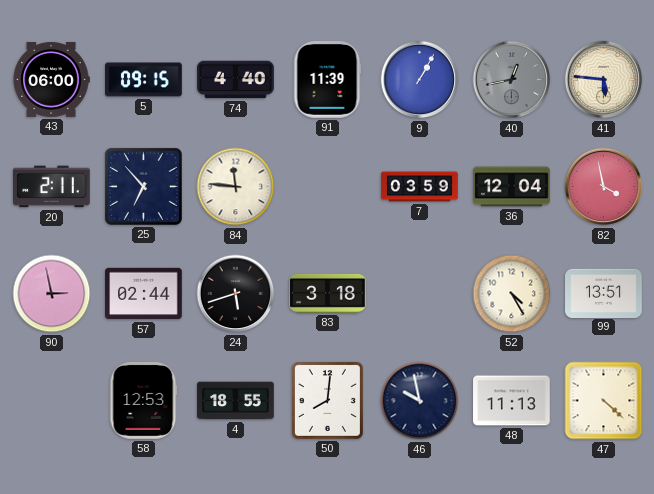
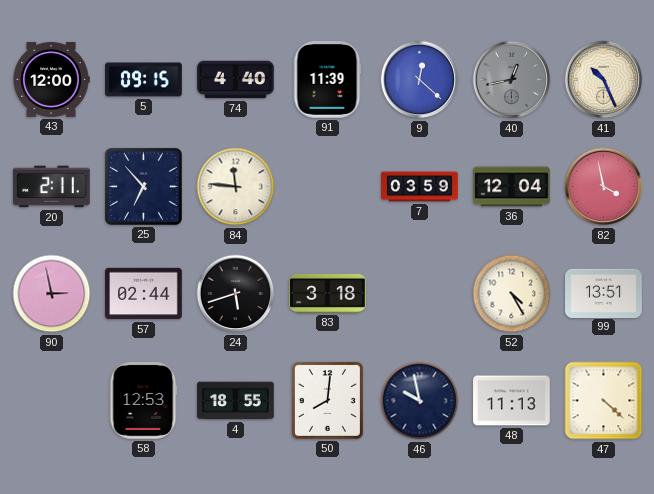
43: 06:00 -> 12:00 (51, 79)
9: 1:05 -> 12:22 (420, 80)
41: 5:46 -> 10:26 (604, 80)
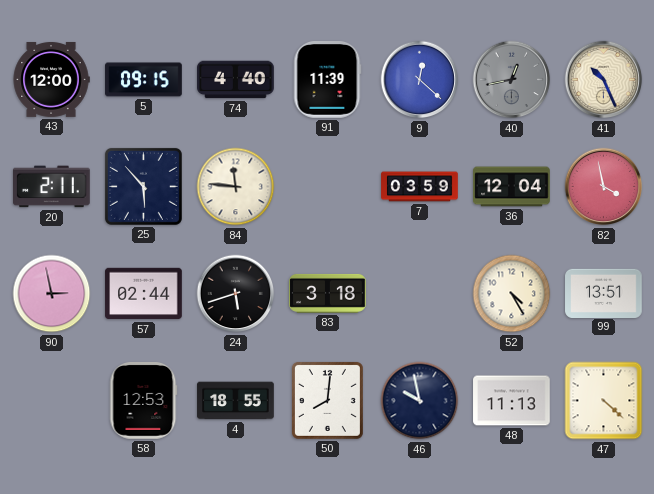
25: 6:53 -> 5:53 (143, 186)
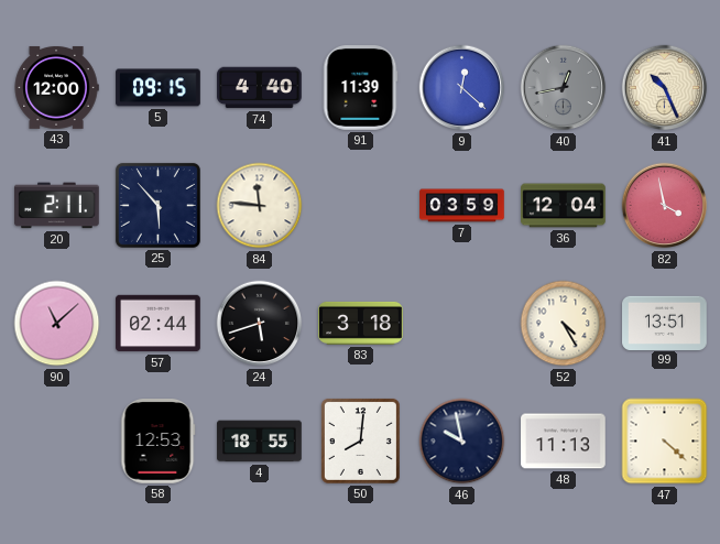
90: 2:58 -> 11:08 (57, 324)
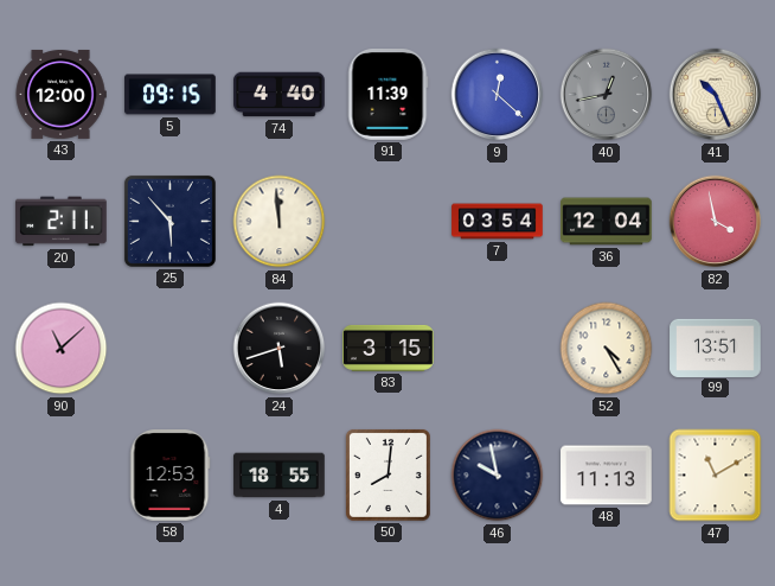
84: 11:46 -> 11:59 (280, 222)
7: 03:59 -> 03:54 (498, 222)
57: 02:44 -> none (159, 324)
83: 3:18 -> 3:15 (389, 348)
47: 4:22 -> 11:10 (716, 476)
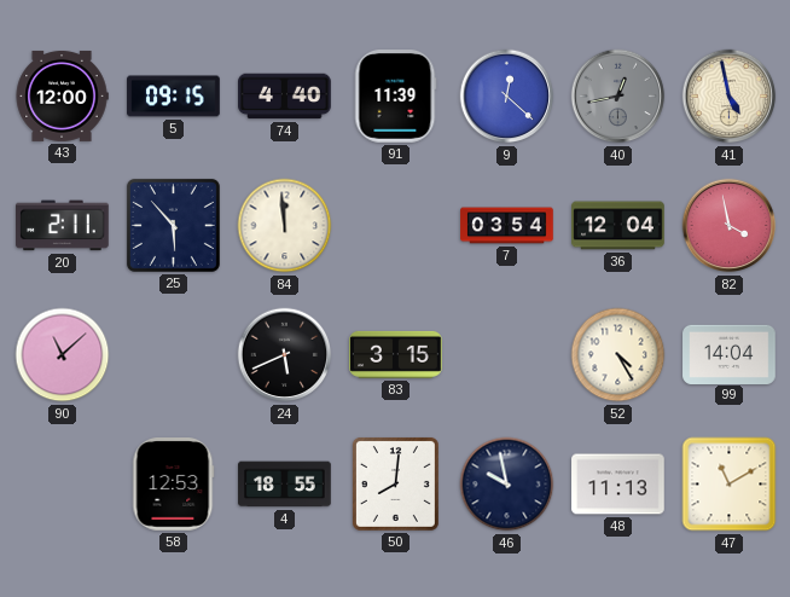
41: 10:26 -> 4:58 (730, 97)
24: 5:42 -> 5:41 (285, 355)
99: 13:51 -> 14:04 (730, 354)
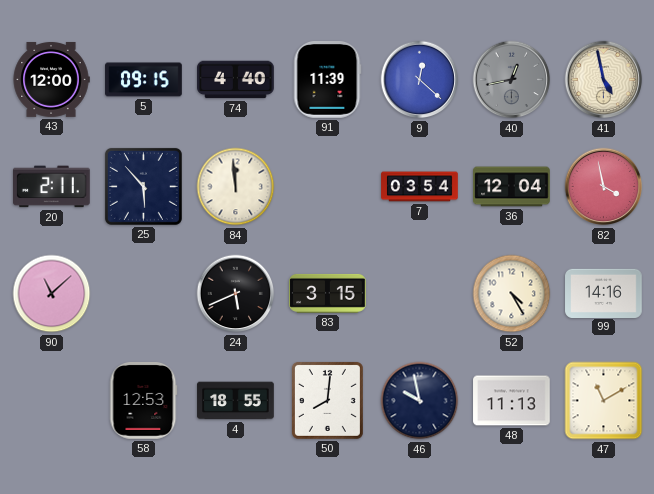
99: 14:04 -> 14:16 (604, 293)
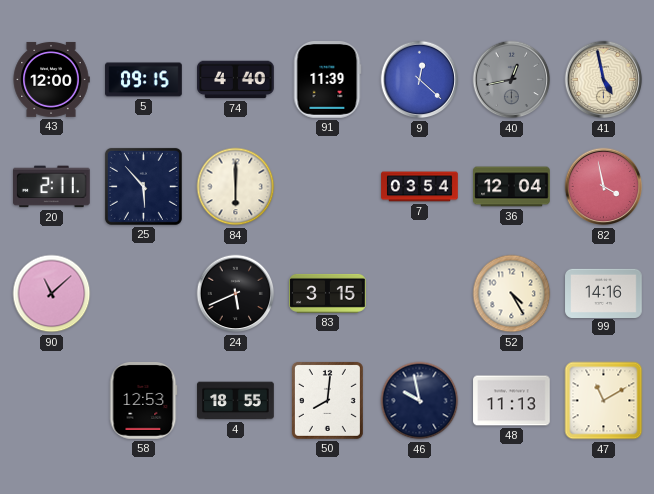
84: 11:59 -> 6:00 (236, 187)
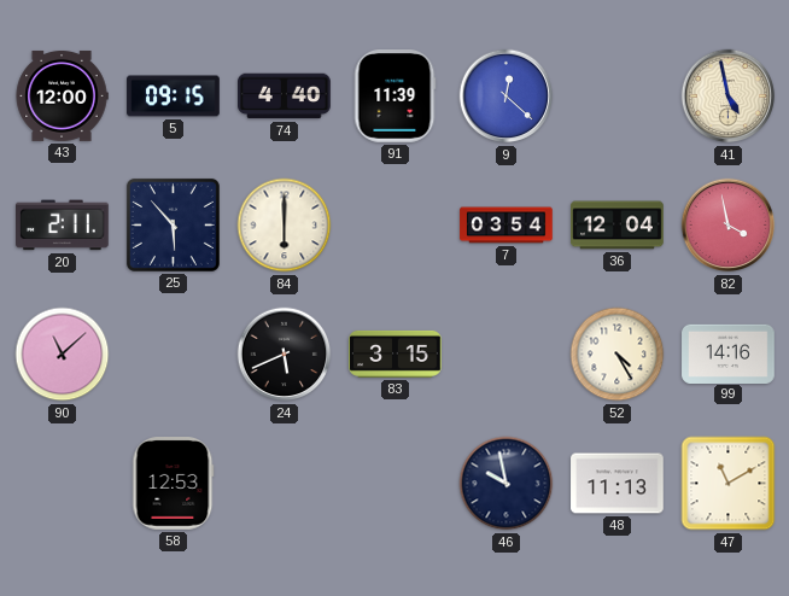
40: 12:43 -> none (512, 80)
4: 18:55 -> none (236, 401)
50: 8:01 -> none (327, 400)
